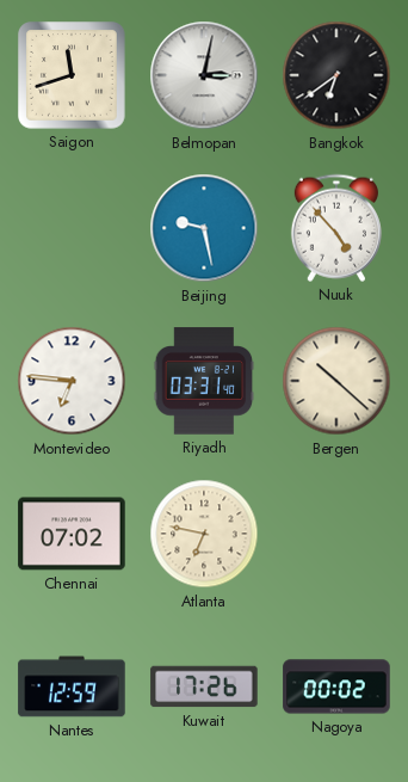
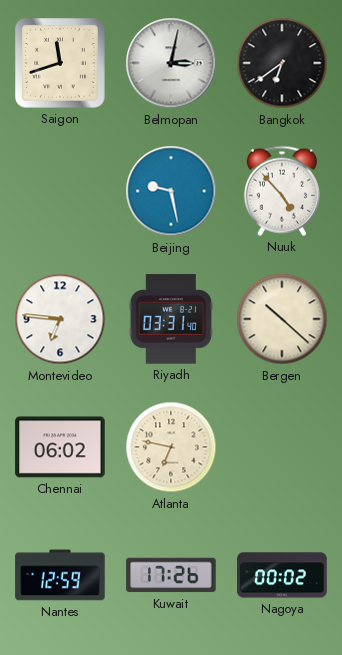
Chennai: 07:02 -> 06:02 (60, 447)
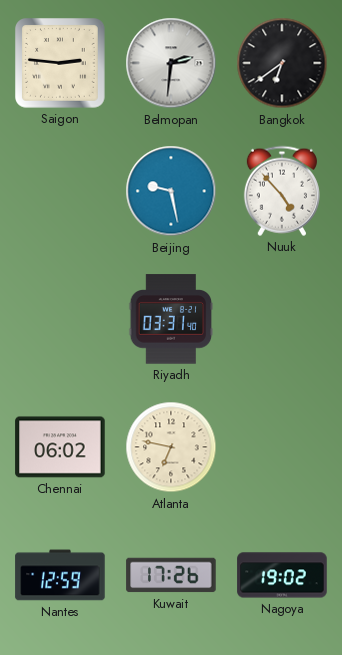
Saigon: 11:42 -> 2:46 (61, 64)
Belmopan: 3:02 -> 2:31 (171, 63)
Montevideo: 6:46 -> none (60, 319)
Bergen: 10:22 -> none (282, 319)
Nagoya: 00:02 -> 19:02 (282, 575)
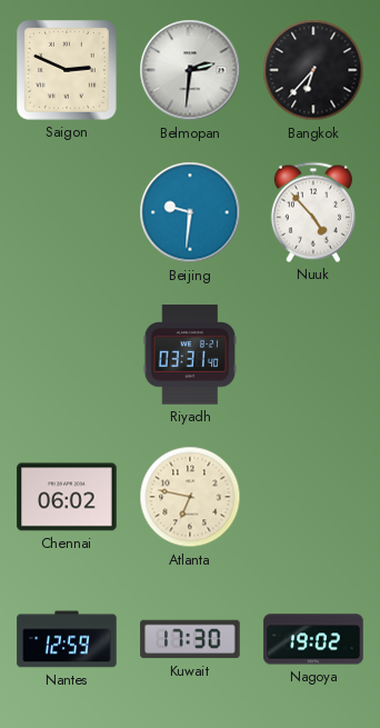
Saigon: 2:46 -> 2:49 (68, 71)
Bangkok: 6:39 -> 6:37 (313, 70)
Beijing: 9:28 -> 9:31 (190, 212)
Kuwait: 17:26 -> 17:30 (190, 639)
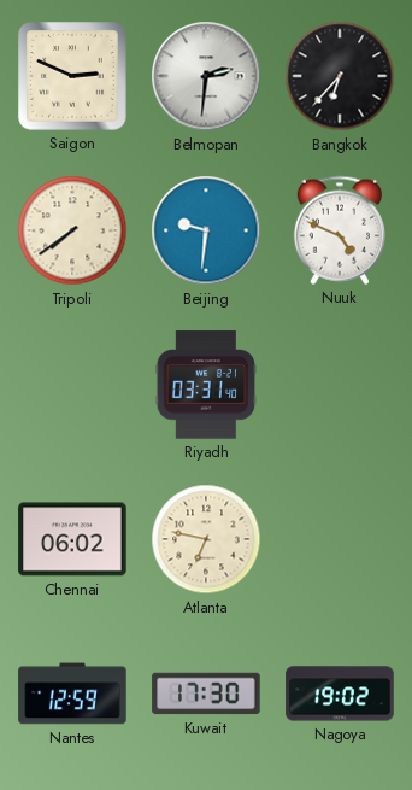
Tripoli: none -> 7:39 (72, 230)
Nuuk: 4:53 -> 4:49 (340, 230)
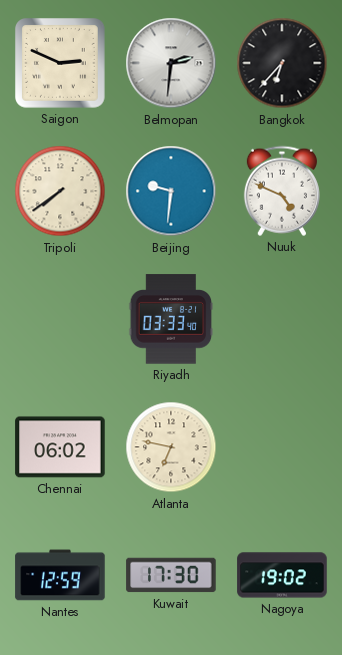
Riyadh: 03:31 -> 03:33 (171, 319)
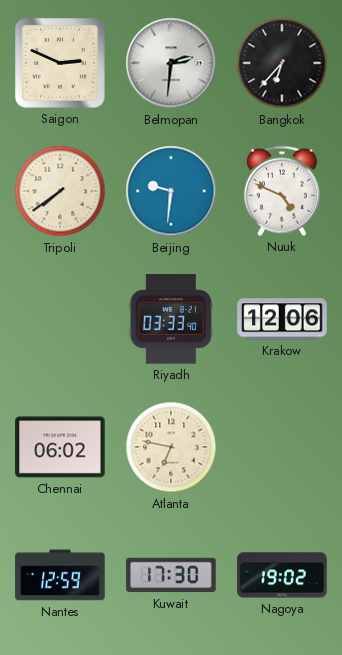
Krakow: none -> 12:06 (282, 319)
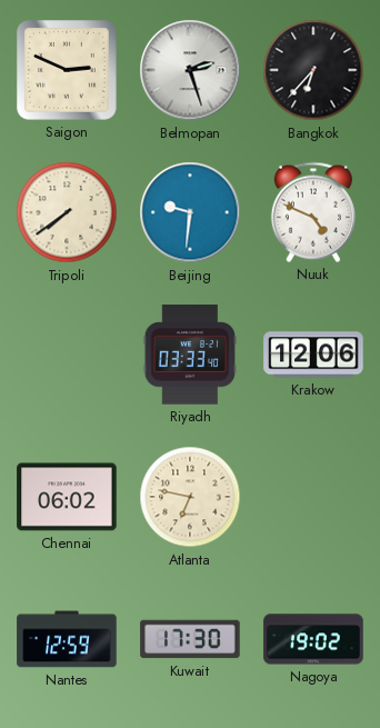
Belmopan: 2:31 -> 2:27 (190, 70)
